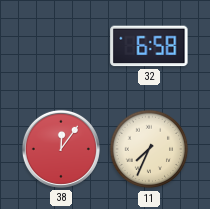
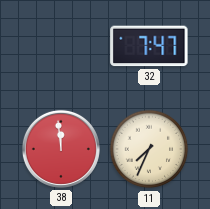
32: 6:58 -> 7:47 (149, 46)
38: 12:06 -> 11:59 (61, 149)
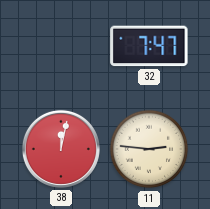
38: 11:59 -> 12:02 (61, 149)
11: 7:34 -> 2:46 (149, 149)
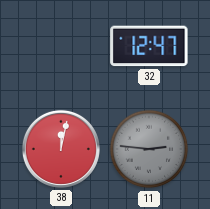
32: 7:47 -> 12:47 (149, 46)
11 dial: cream -> grey (149, 149)
